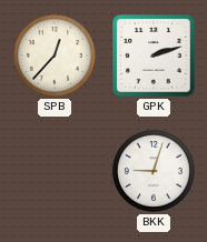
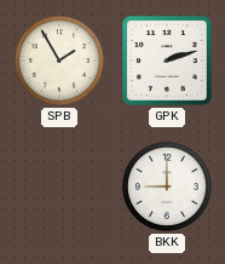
SPB: 12:37 -> 1:55 (59, 61)
BKK: 9:03 -> 9:00 (167, 186)
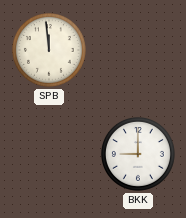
SPB: 1:55 -> 11:59 (49, 50)
GPK: 2:12 -> none (168, 62)
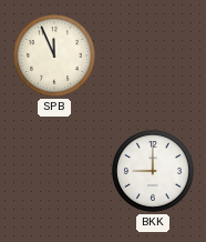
SPB: 11:59 -> 11:56 (54, 56)
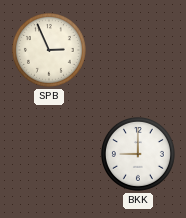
SPB: 11:56 -> 2:56 (49, 50)
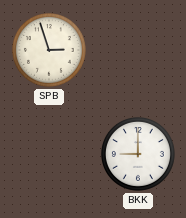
SPB: 2:56 -> 2:57 (49, 50)
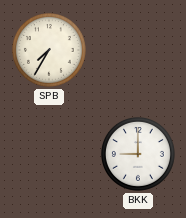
SPB: 2:57 -> 7:35 (49, 50)
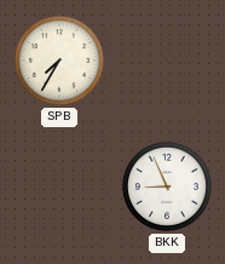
BKK: 9:00 -> 8:56 (167, 186)
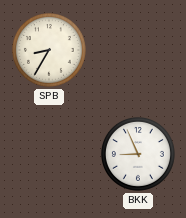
SPB: 7:35 -> 8:35 (49, 50)
